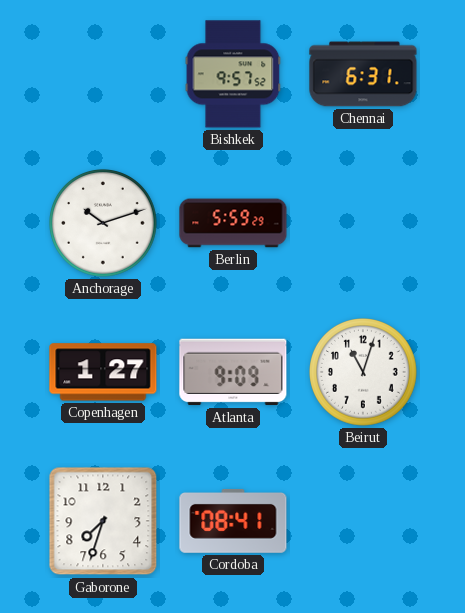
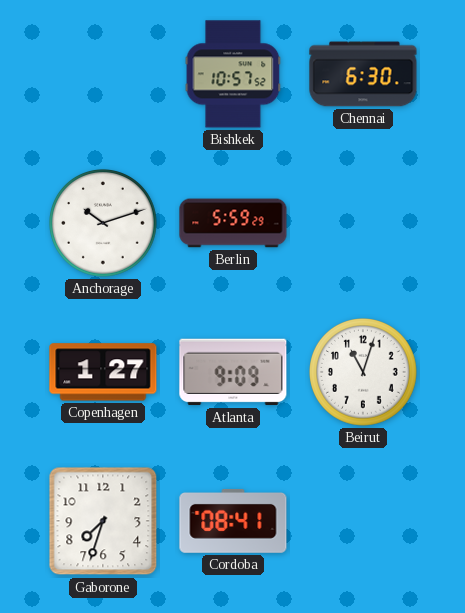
Bishkek: 9:57 -> 10:57 (233, 74)
Chennai: 6:31 -> 6:30 (363, 74)
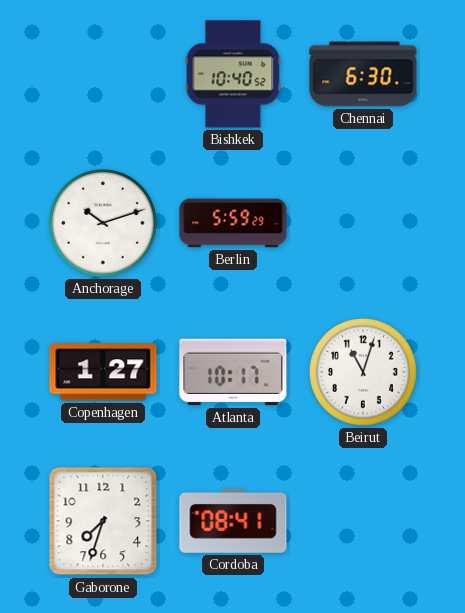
Bishkek: 10:57 -> 10:40 (233, 74)
Atlanta: 9:09 -> 10:17 (233, 372)
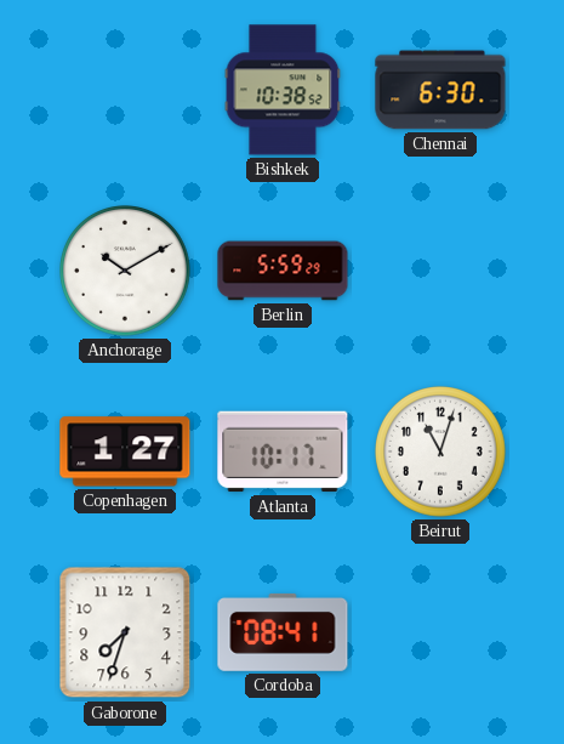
Bishkek: 10:40 -> 10:38 (283, 90)
Anchorage: 10:12 -> 10:10 (126, 272)
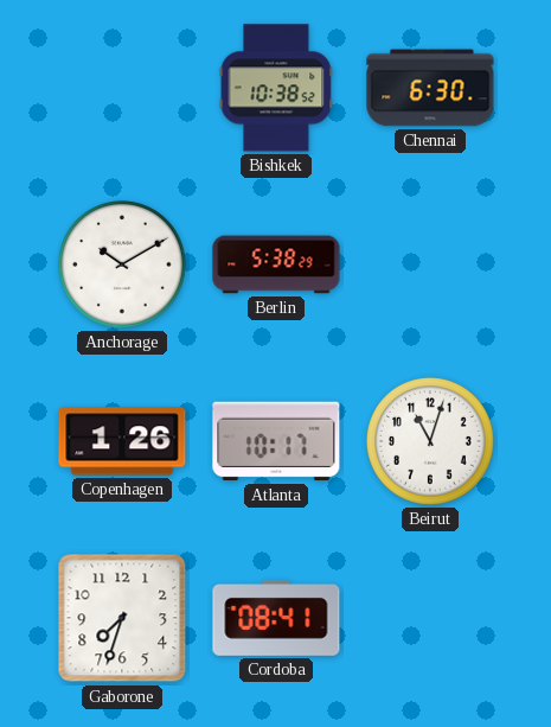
Berlin: 5:59 -> 5:38 (276, 264)
Copenhagen: 1:27 -> 1:26 (122, 441)
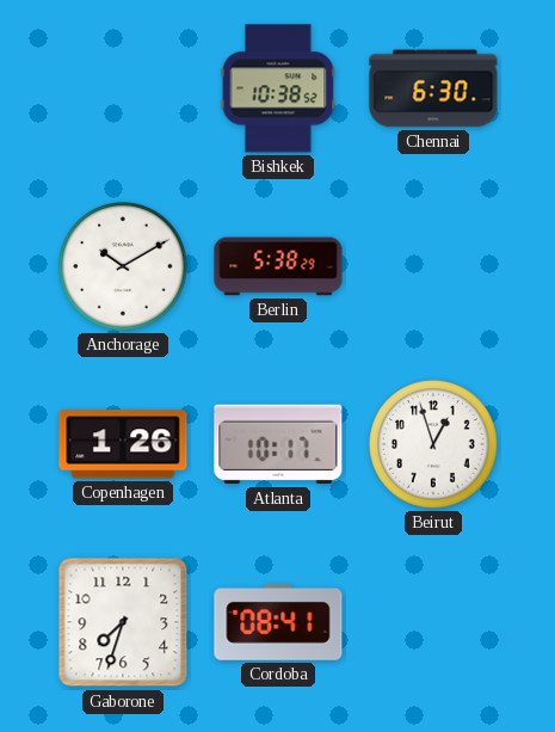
Beirut: 11:03 -> 12:57 (434, 445)
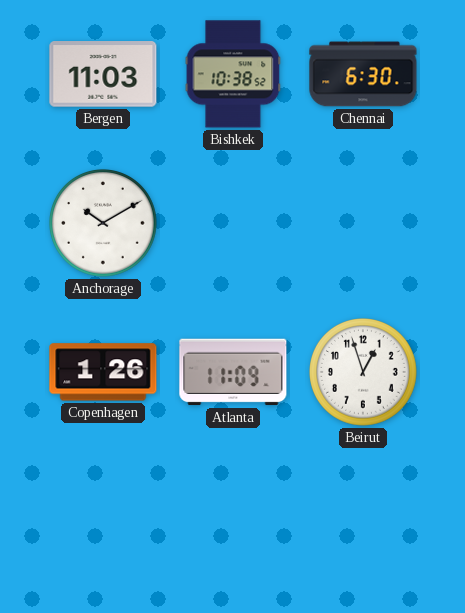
Bergen: none -> 11:03 (103, 74)
Berlin: 5:38 -> none (278, 266)
Atlanta: 10:17 -> 11:09 (233, 372)
Gaborone: 7:33 -> none (123, 622)
Cordoba: 08:41 -> none (278, 622)
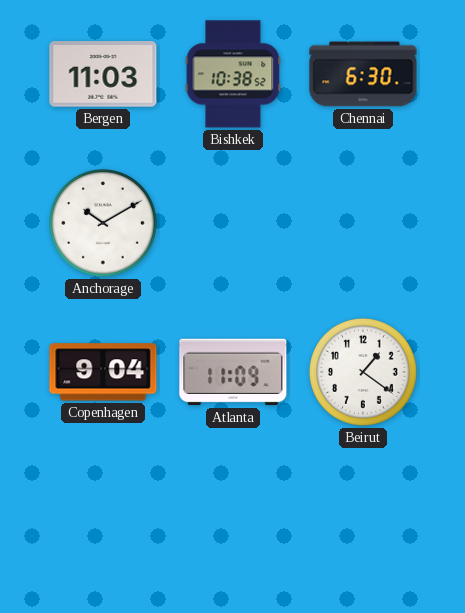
Copenhagen: 1:26 -> 9:04 (103, 372)
Beirut: 12:57 -> 1:21 (364, 373)
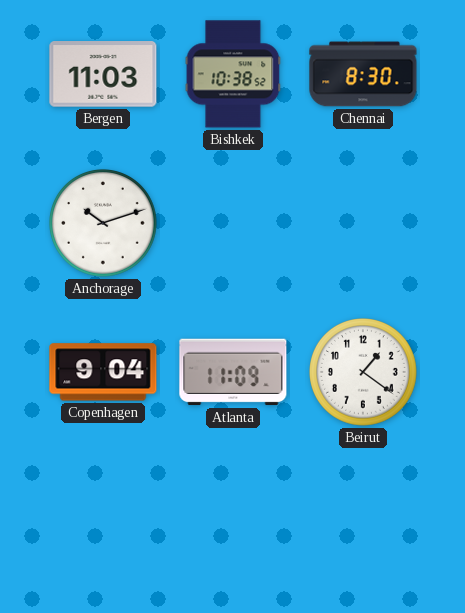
Chennai: 6:30 -> 8:30 (363, 74)
Anchorage: 10:10 -> 10:12 (104, 224)
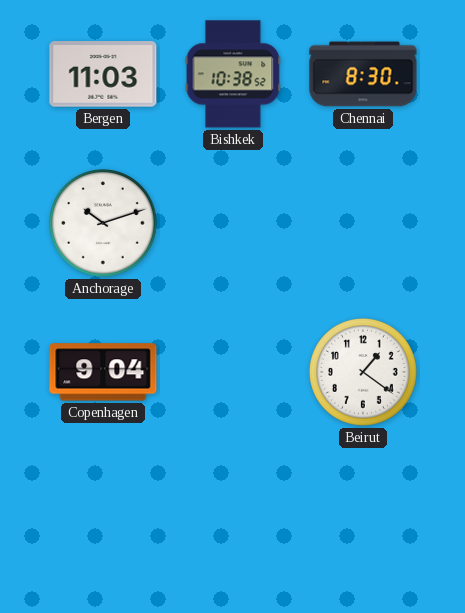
Atlanta: 11:09 -> none (233, 372)
